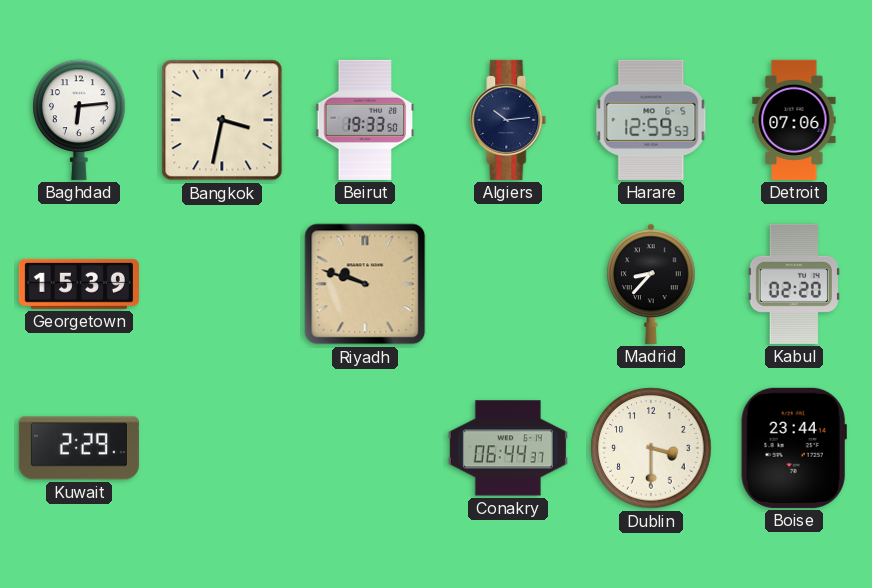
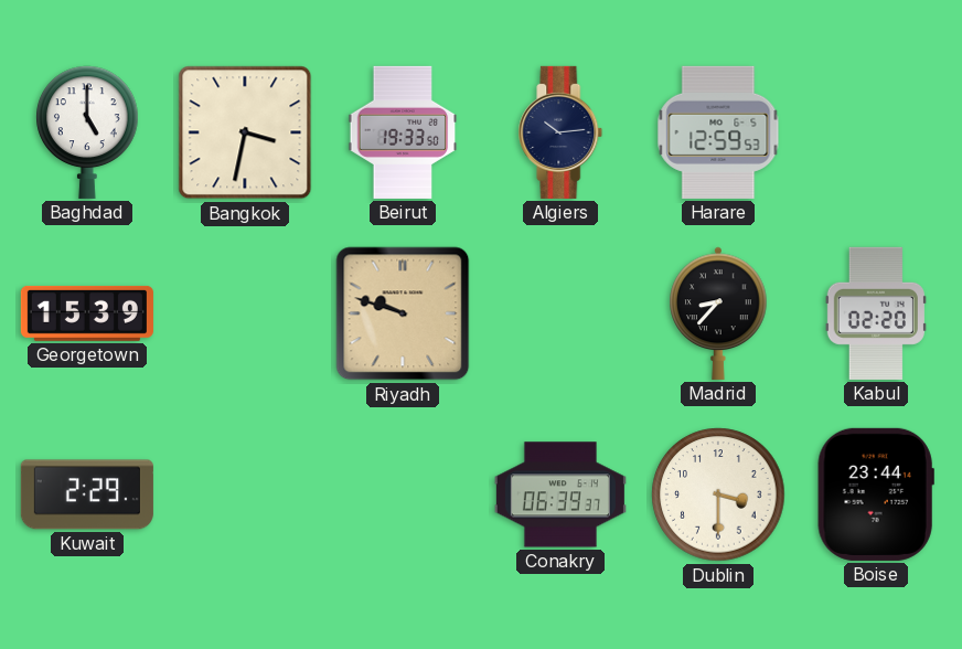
Baghdad: 6:14 -> 5:00 (87, 132)
Detroit: 07:06 -> none (794, 120)
Conakry: 06:44 -> 06:39 (560, 494)
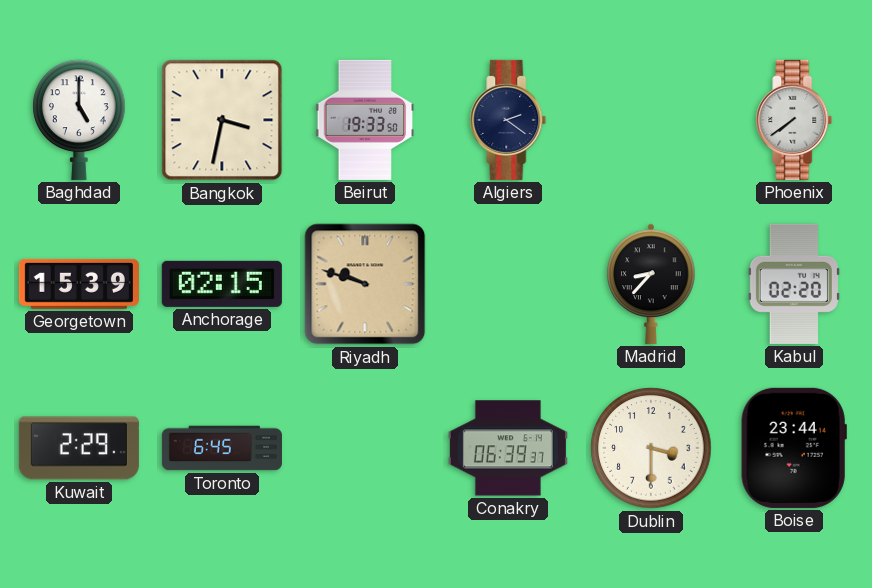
Algiers: 10:14 -> 2:21 (508, 120)
Harare: 12:59 -> none (718, 132)
Phoenix: none -> 7:39 (794, 120)
Anchorage: none -> 02:15 (222, 284)
Toronto: none -> 6:45 (222, 448)
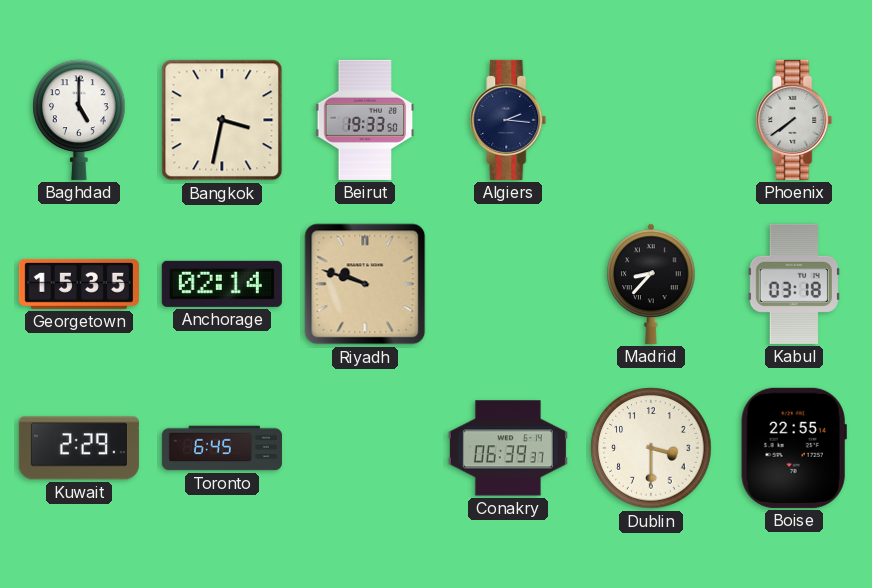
Algiers: 2:21 -> 2:16 (508, 120)
Georgetown: 15:39 -> 15:35 (79, 284)
Anchorage: 02:15 -> 02:14 (222, 284)
Kabul: 02:20 -> 03:18 (794, 284)
Boise: 23:44 -> 22:55 (794, 448)
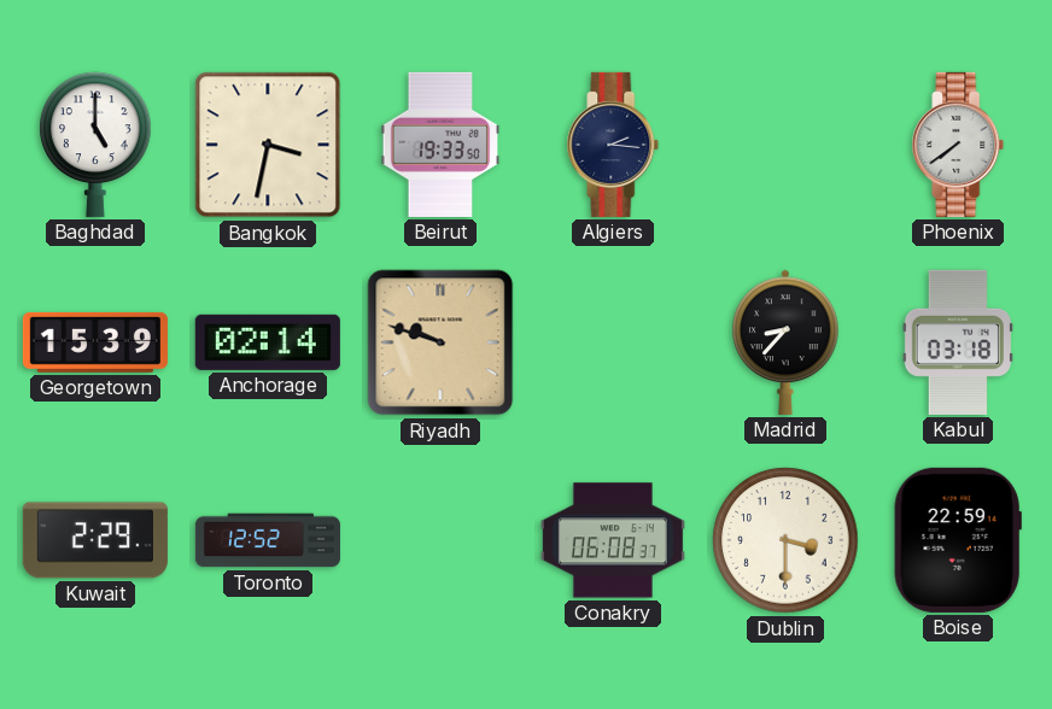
Georgetown: 15:35 -> 15:39 (95, 342)
Toronto: 6:45 -> 12:52 (268, 540)
Conakry: 06:39 -> 06:08 (613, 540)
Boise: 22:55 -> 22:59 (958, 540)
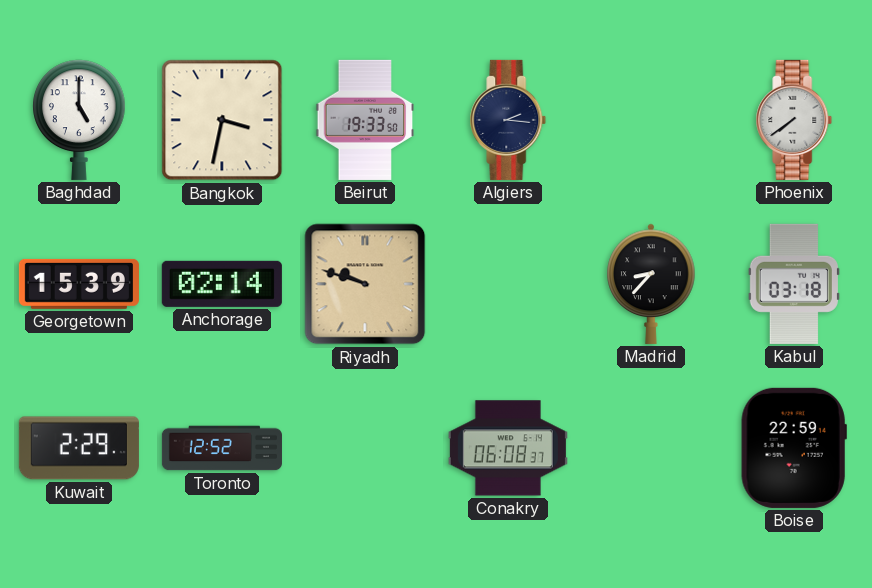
Dublin: 3:30 -> none (785, 540)
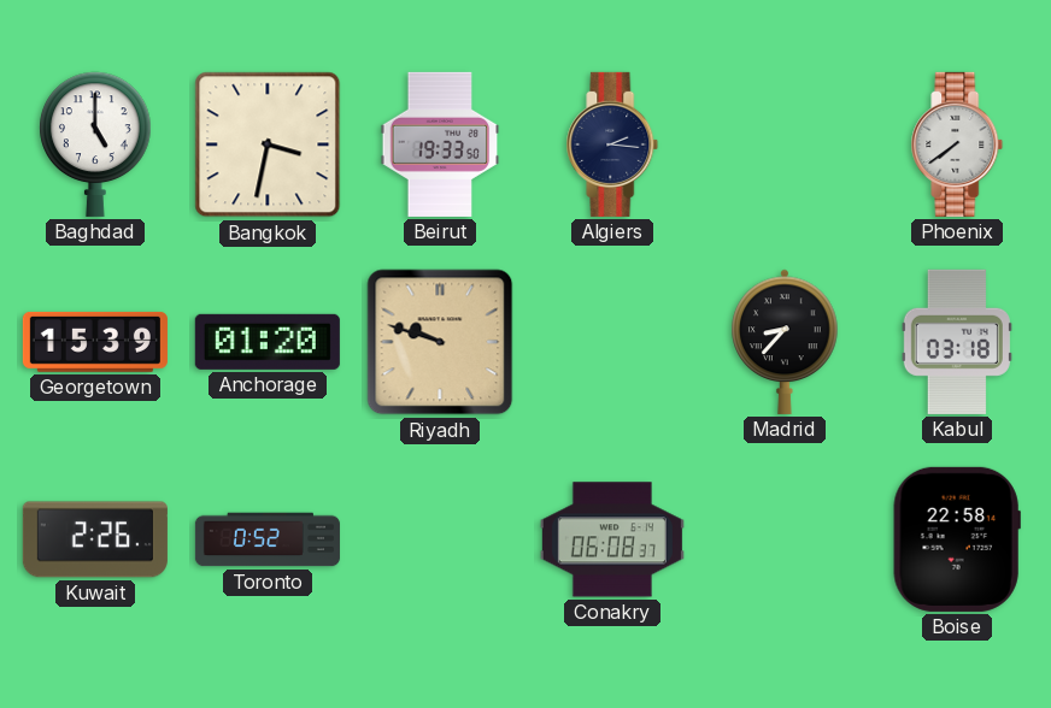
Anchorage: 02:14 -> 01:20 (268, 342)
Kuwait: 2:29 -> 2:26 (95, 539)
Toronto: 12:52 -> 0:52 (268, 539)
Boise: 22:59 -> 22:58 (957, 539)
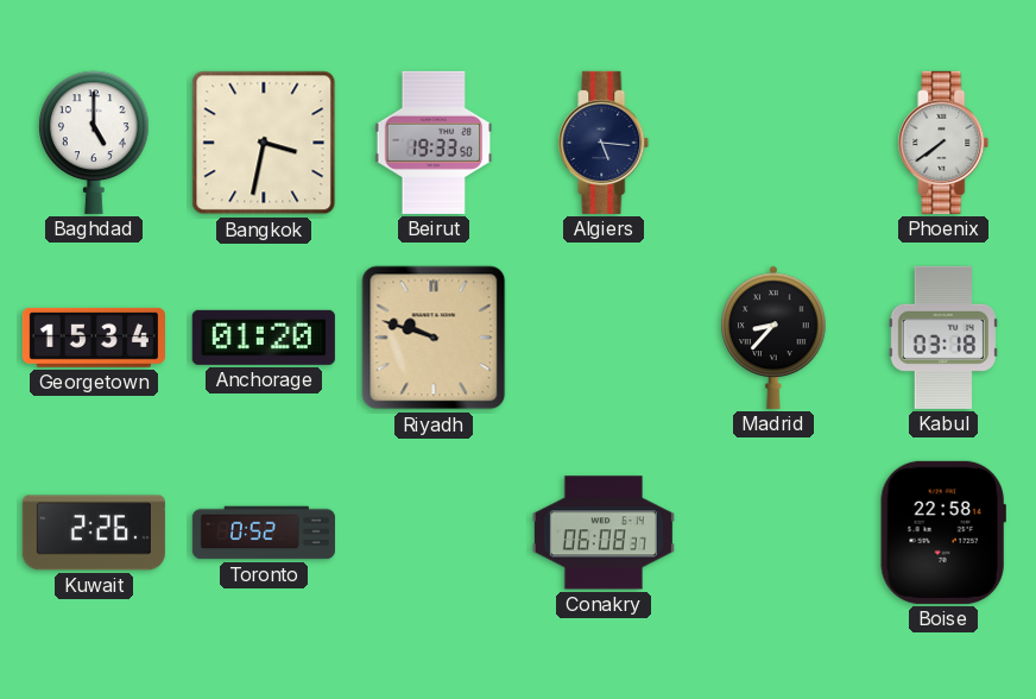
Algiers: 2:16 -> 5:16 (604, 143)
Georgetown: 15:39 -> 15:34 (94, 338)
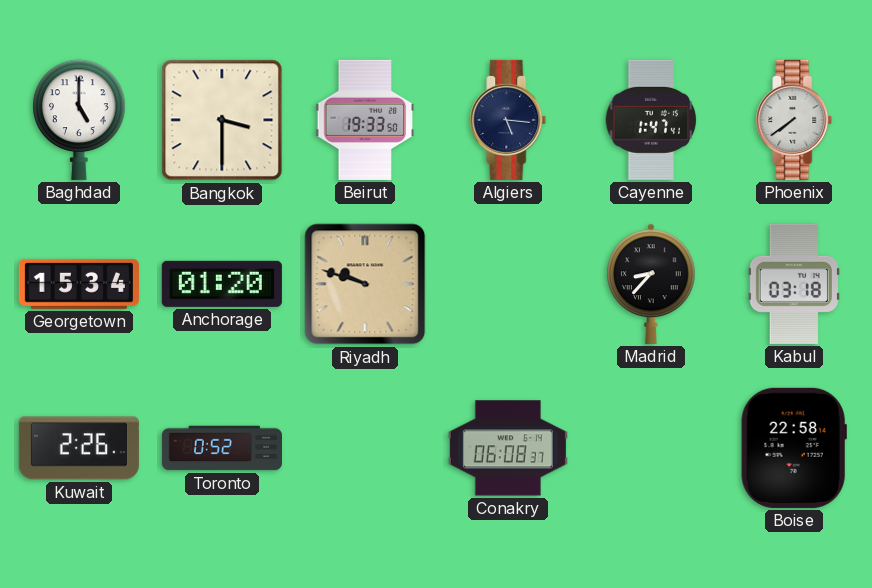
Bangkok: 3:32 -> 3:30 (222, 120)
Cayenne: none -> 1:47 (651, 120)
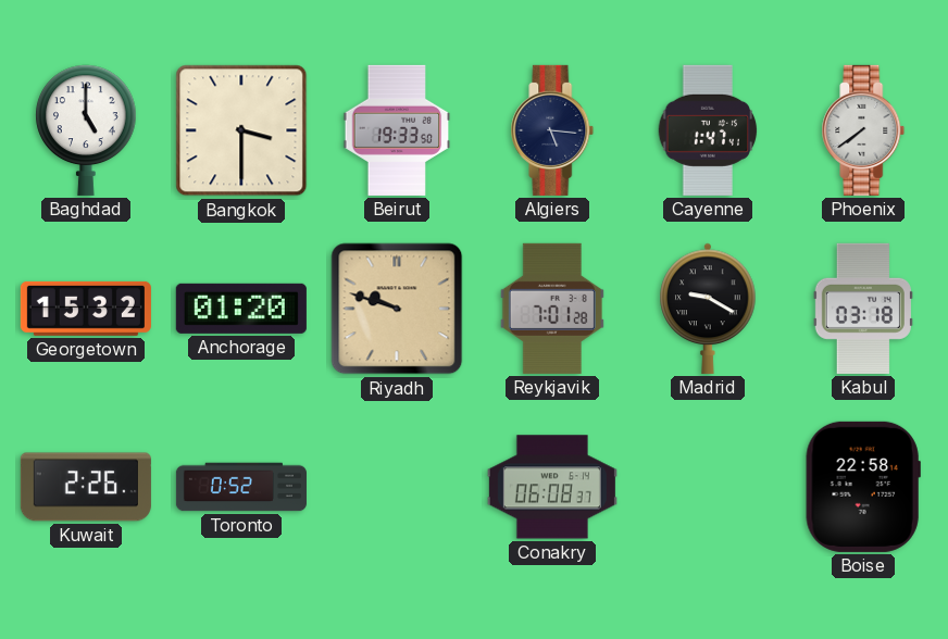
Georgetown: 15:34 -> 15:32 (86, 309)
Reykjavik: none -> 7:01 (552, 309)
Madrid: 8:37 -> 9:20 (708, 309)
